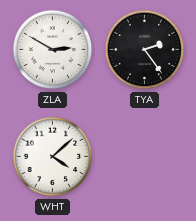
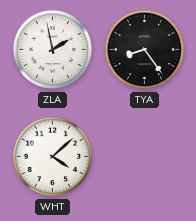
ZLA: 2:50 -> 1:58 (53, 50)
TYA: 2:24 -> 8:24 (145, 50)
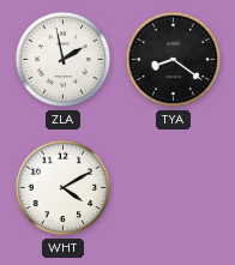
TYA: 8:24 -> 8:21 (174, 60)
WHT: 4:08 -> 4:10 (64, 188)
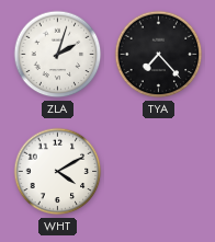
ZLA: 1:58 -> 2:03 (58, 55)
TYA: 8:21 -> 7:23 (159, 55)
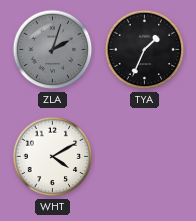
ZLA dial: white -> grey (53, 50)
TYA: 7:23 -> 1:34 (145, 50)
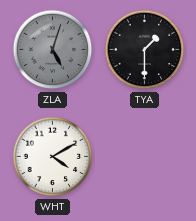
ZLA: 2:03 -> 5:03 (53, 50)
TYA: 1:34 -> 1:30 (145, 50)
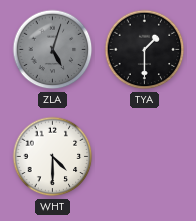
WHT: 4:10 -> 4:30 (53, 157)
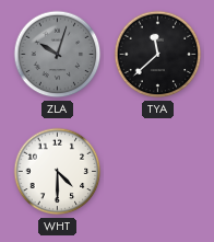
ZLA: 5:03 -> 10:03 (58, 55)
TYA: 1:30 -> 11:38 (158, 55)
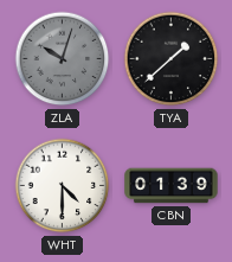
TYA: 11:38 -> 1:38 (172, 59)
CBN: none -> 01:39 (172, 186)
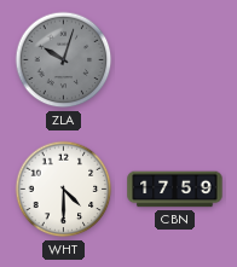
TYA: 1:38 -> none (172, 59)
CBN: 01:39 -> 17:59 (175, 190)
